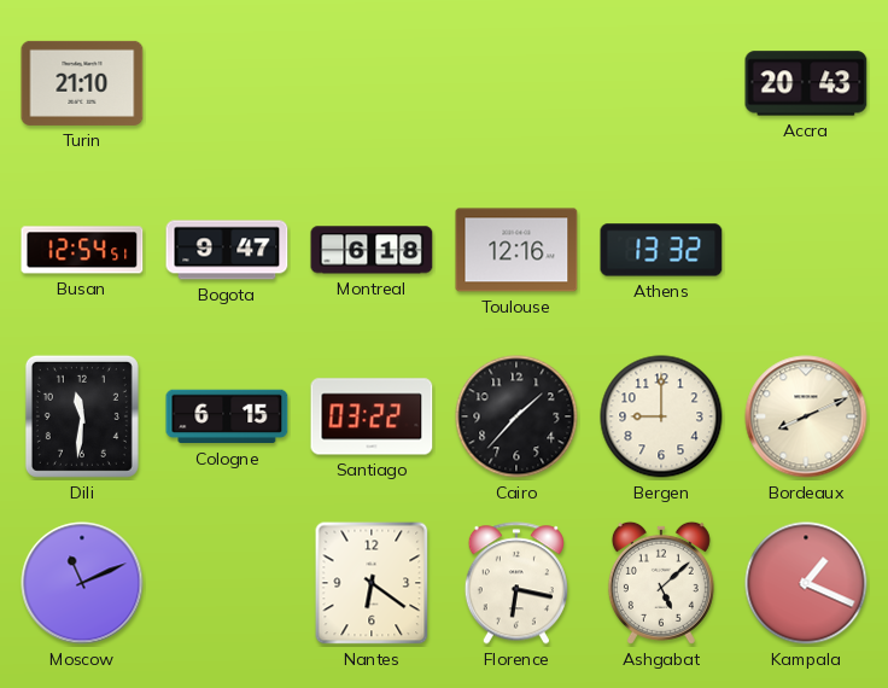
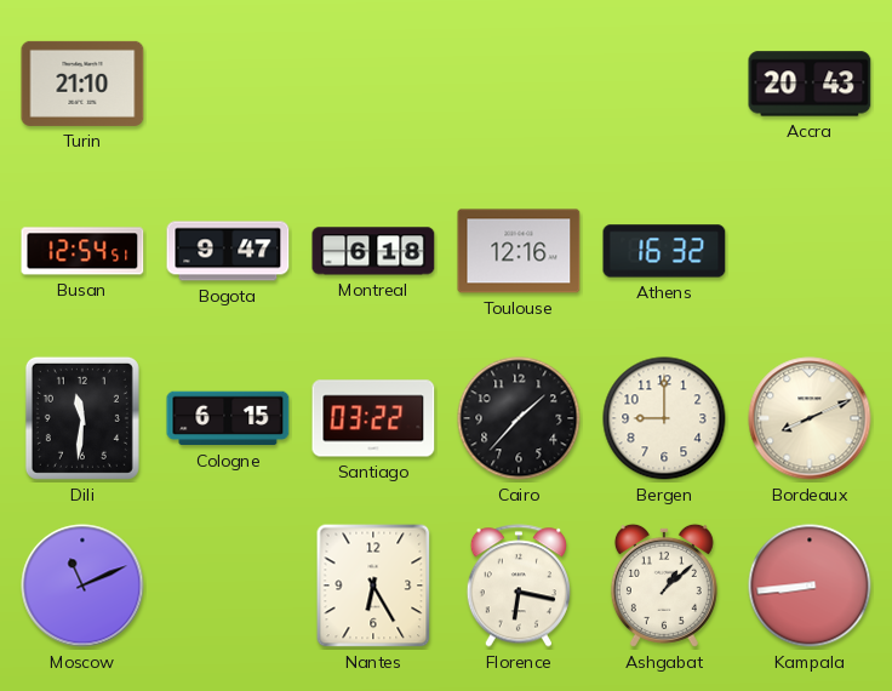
Athens: 13:32 -> 16:32 (664, 251)
Nantes: 6:21 -> 6:25 (373, 586)
Ashgabat: 5:08 -> 1:08 (664, 586)
Kampala: 1:19 -> 8:44 (810, 586)
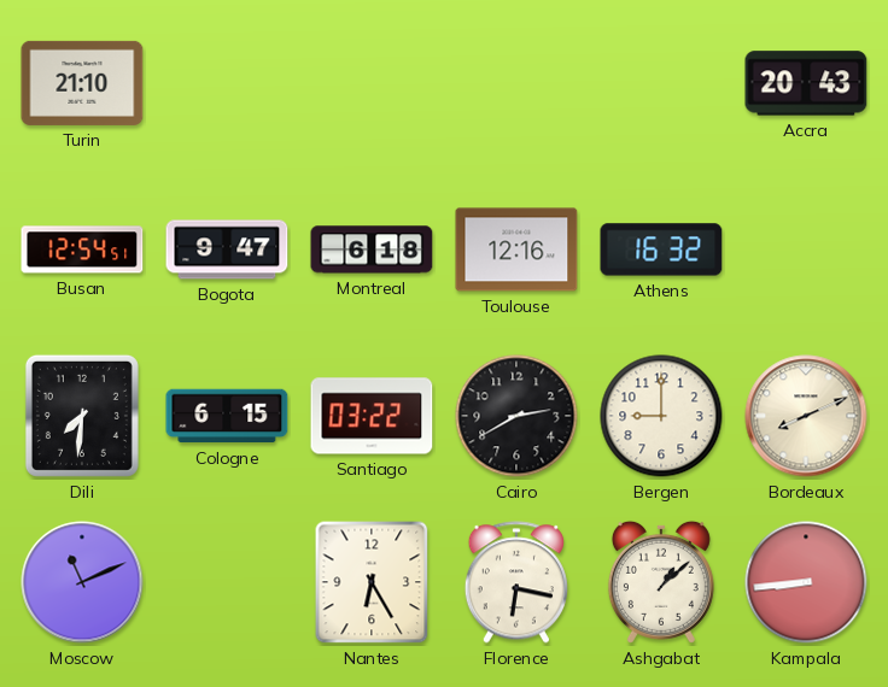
Dili: 11:31 -> 7:31 (82, 416)
Cairo: 1:37 -> 2:40 (516, 416)
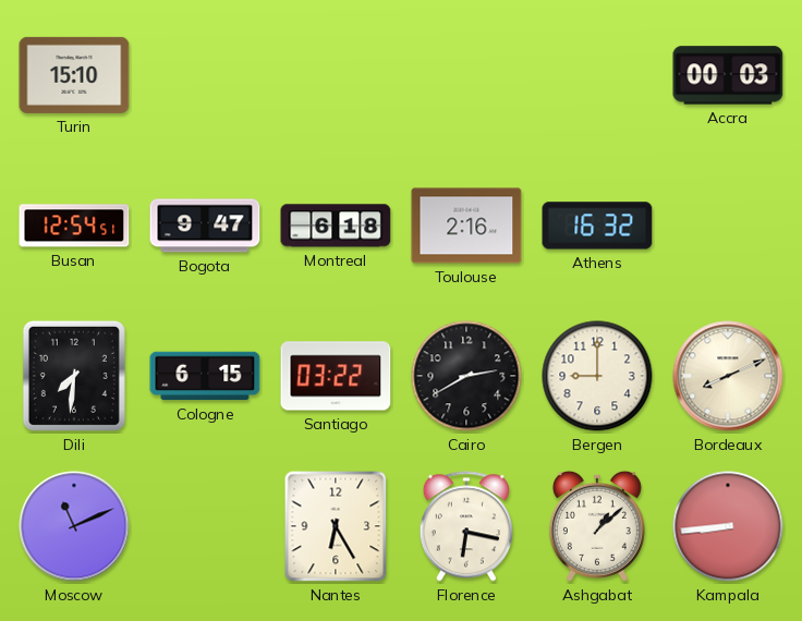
Turin: 21:10 -> 15:10 (74, 75)
Accra: 20:43 -> 00:03 (728, 75)
Toulouse: 12:16 -> 2:16 (466, 226)
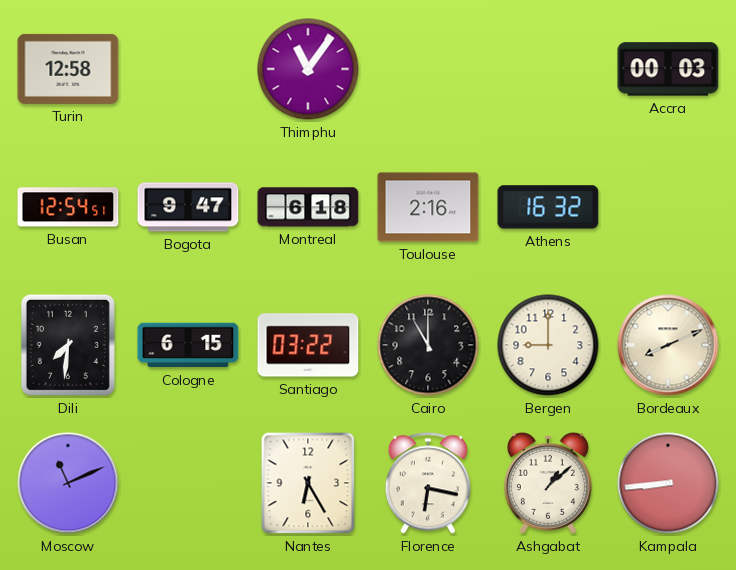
Turin: 15:10 -> 12:58 (68, 69)
Thimphu: none -> 11:06 (308, 69)
Cairo: 2:40 -> 11:00 (428, 345)
